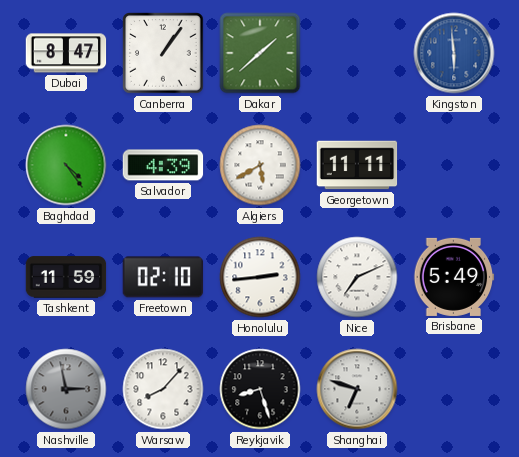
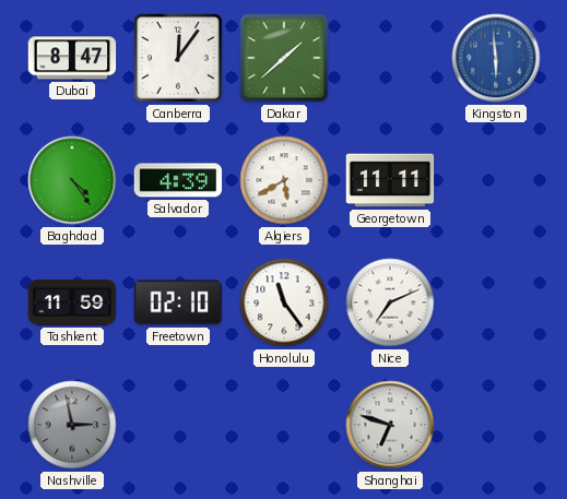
Canberra: 1:06 -> 12:06 (178, 58)
Honolulu: 2:44 -> 11:24 (284, 302)
Brisbane: 5:49 -> none (454, 277)
Warsaw: 8:07 -> none (163, 389)
Reykjavik: 8:27 -> none (260, 389)
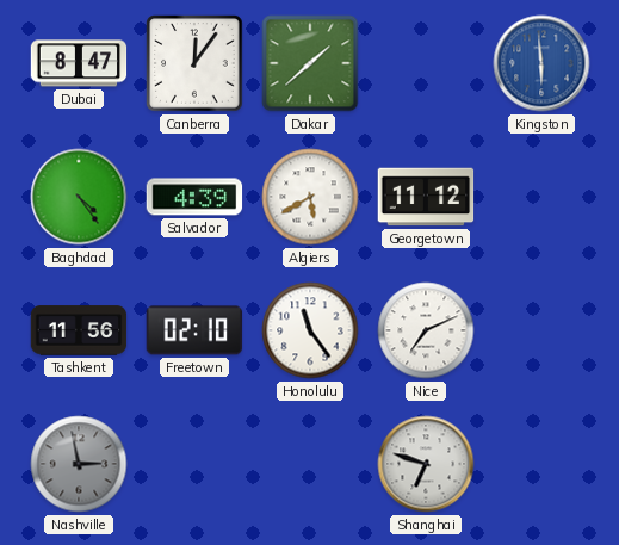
Georgetown: 11:11 -> 11:12 (426, 197)
Tashkent: 11:59 -> 11:56 (79, 330)
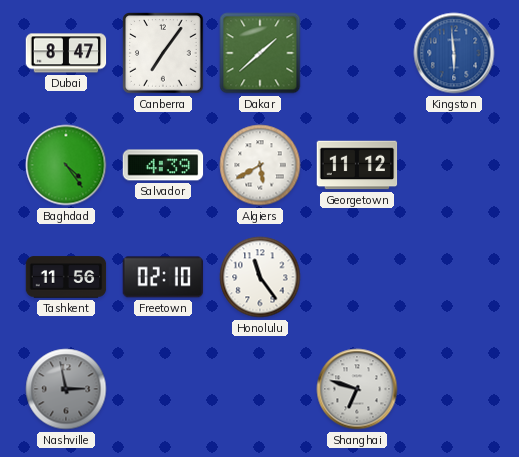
Canberra: 12:06 -> 7:06 (163, 53)
Nice: 7:11 -> none (426, 330)
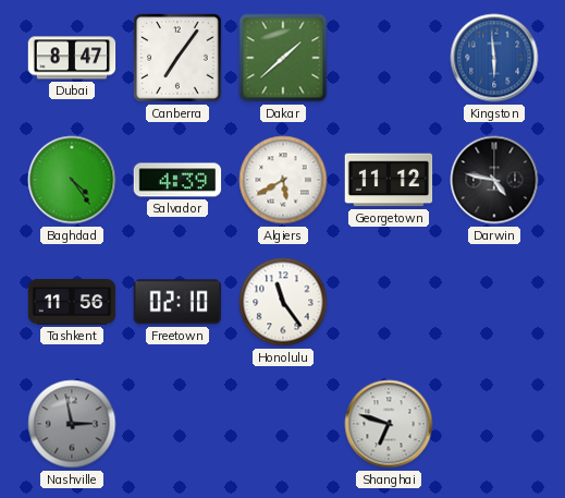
Darwin: none -> 4:47 (494, 180)
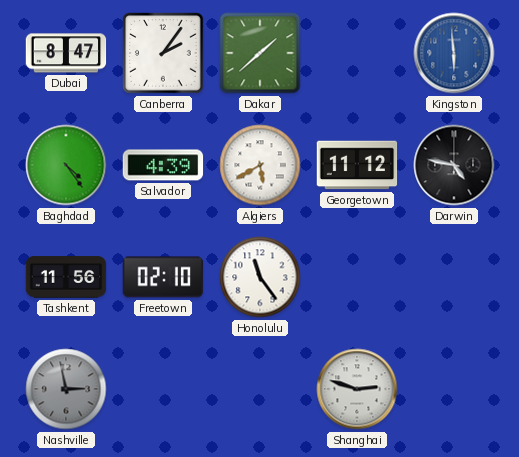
Canberra: 7:06 -> 2:06 (163, 53)
Shanghai: 6:48 -> 2:48 (357, 389)
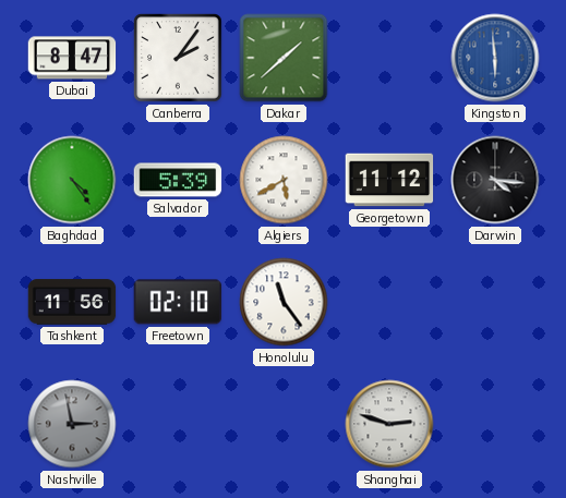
Salvador: 4:39 -> 5:39 (178, 180)
Darwin: 4:47 -> 4:16 (495, 180)
